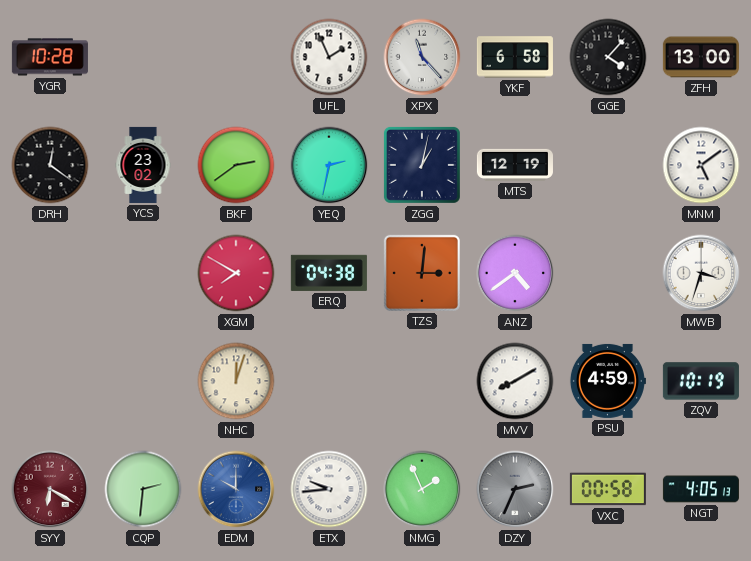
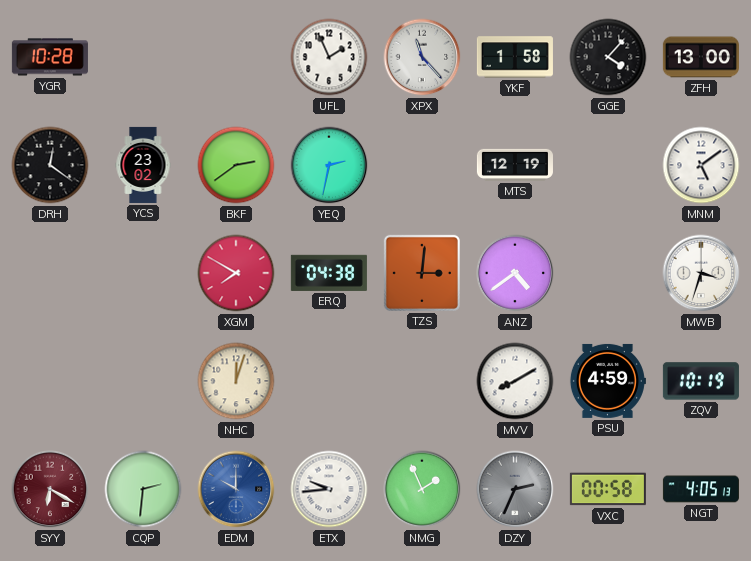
YKF: 6:58 -> 1:58 (515, 57)
ZGG: 1:02 -> none (422, 165)
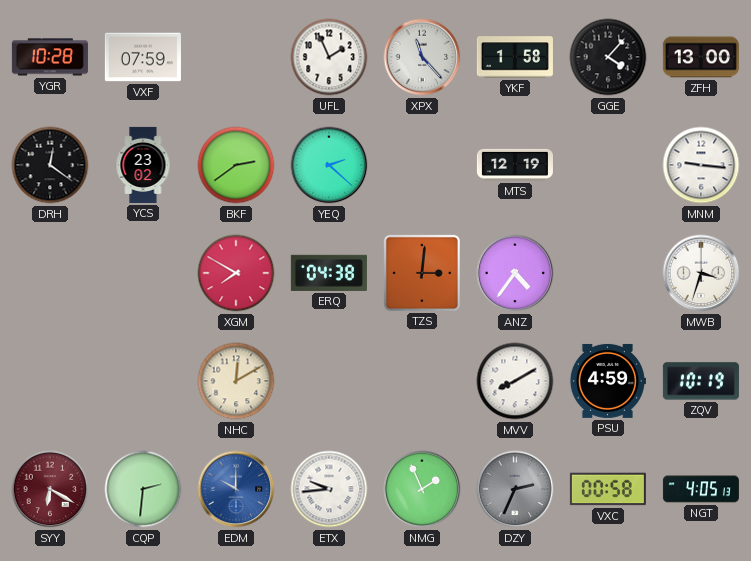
VXF: none -> 07:59 (143, 57)
YEQ: 2:32 -> 2:22 (329, 165)
MNM: 5:09 -> 9:16 (701, 165)
ANZ: 4:39 -> 4:36 (515, 273)
NHC: 12:03 -> 12:10 (236, 381)
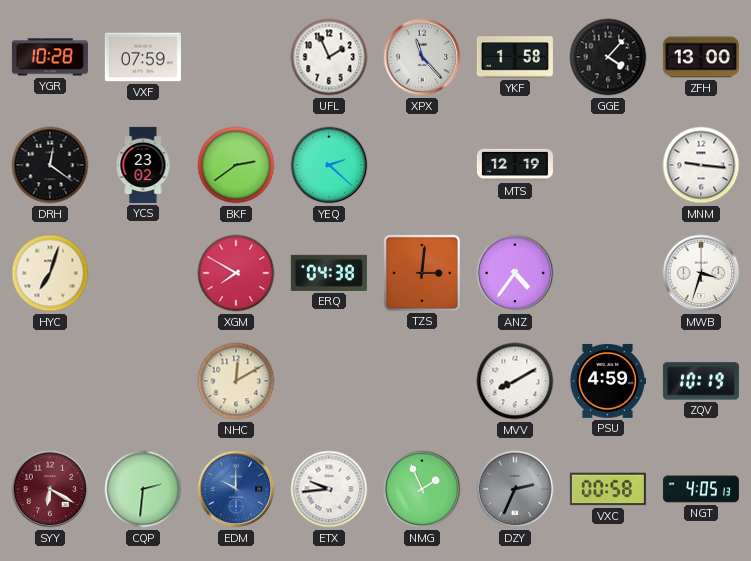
HYC: none -> 7:03 (50, 273)
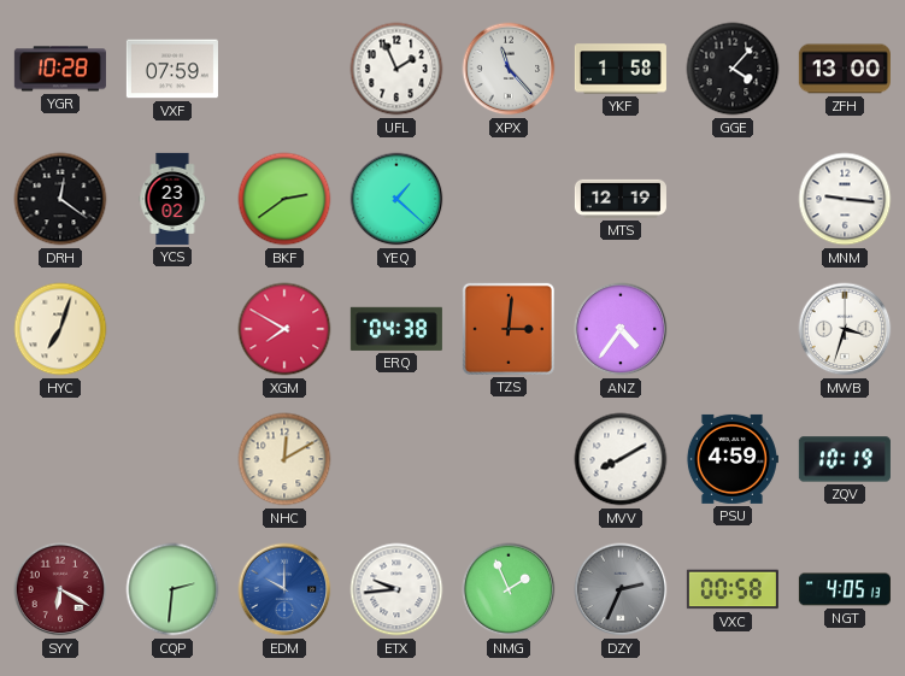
YEQ: 2:22 -> 1:22 (396, 199)
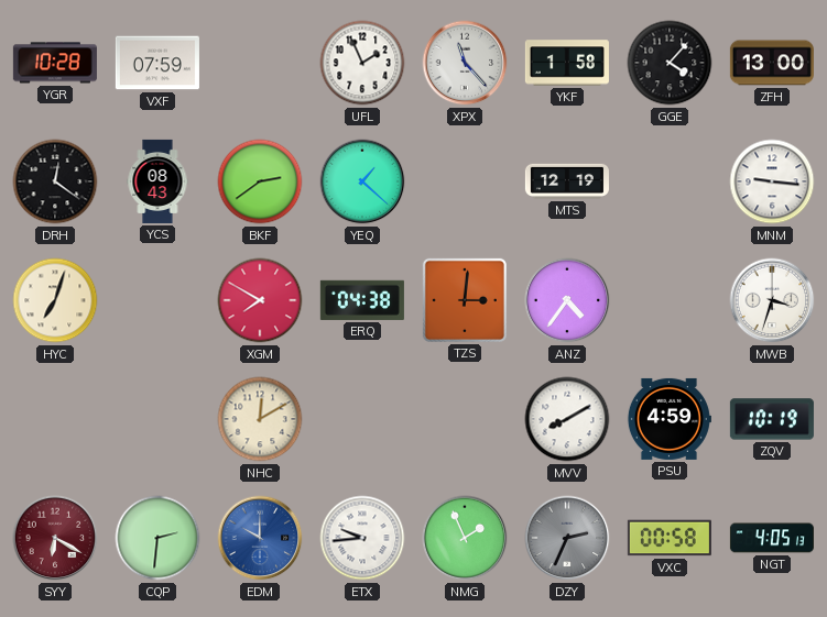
YCS: 23:02 -> 08:43 (157, 181)
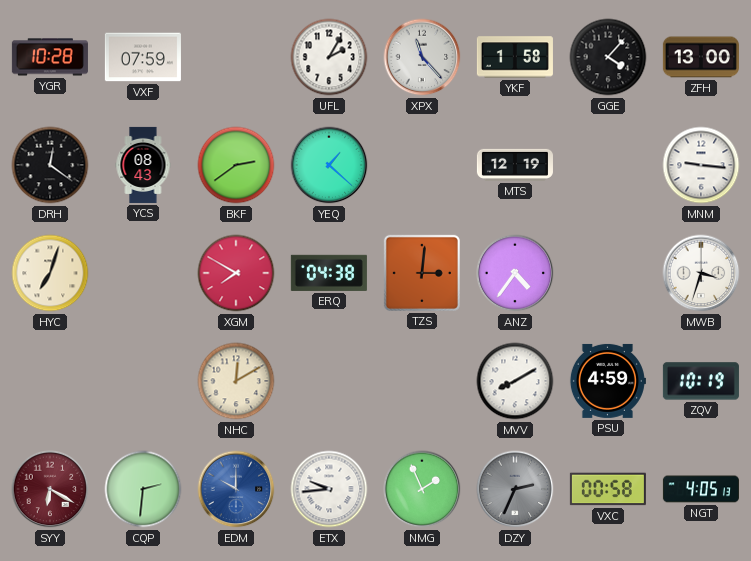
UFL: 1:56 -> 2:05 (329, 57)
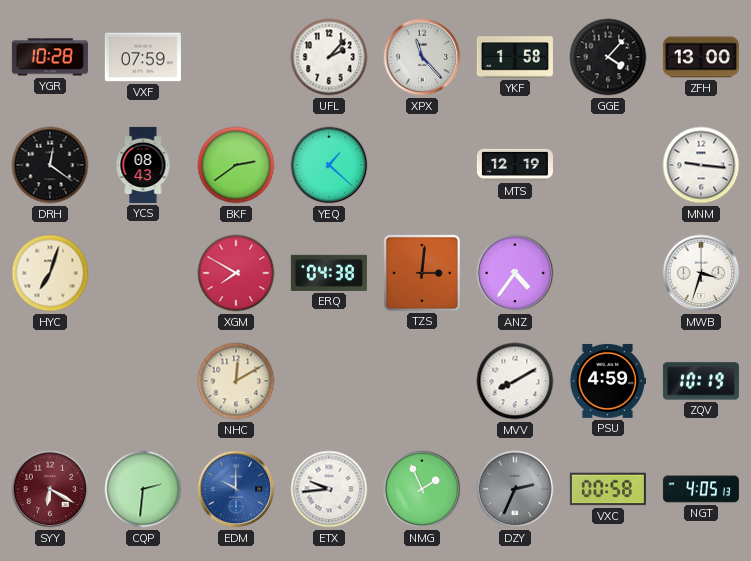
UFL: 2:05 -> 2:07 (329, 57)
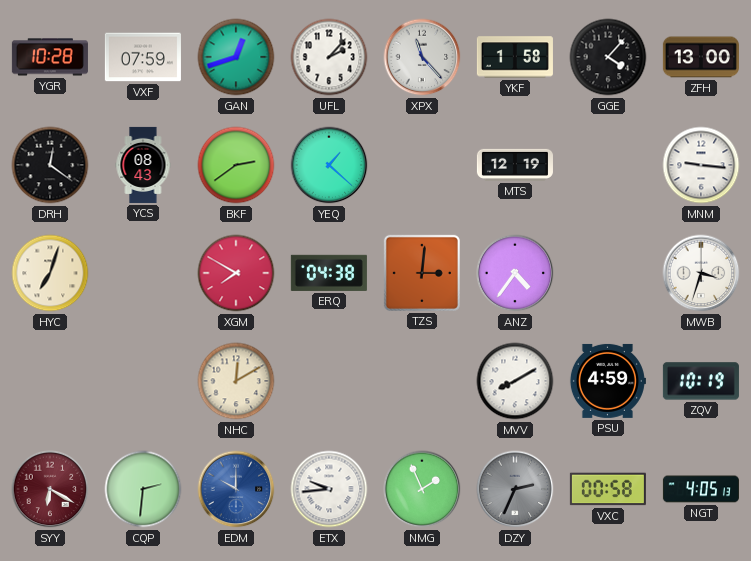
GAN: none -> 12:42 (236, 57)
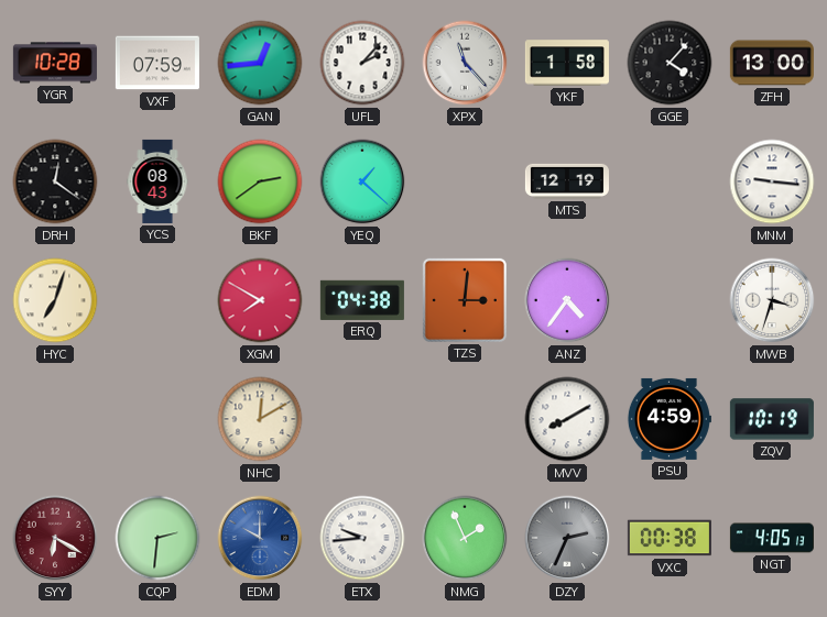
GAN: 12:42 -> 12:44 (260, 63)
VXC: 00:58 -> 00:38 (670, 538)
